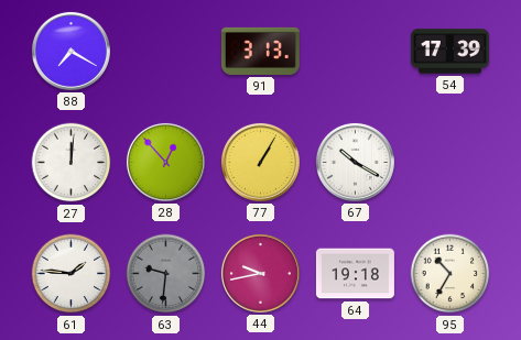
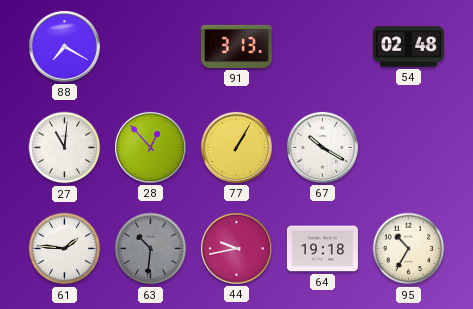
54: 17:39 -> 02:48 (408, 47)
27: 12:01 -> 11:01 (65, 148)
63: 9:31 -> 10:31 (151, 249)
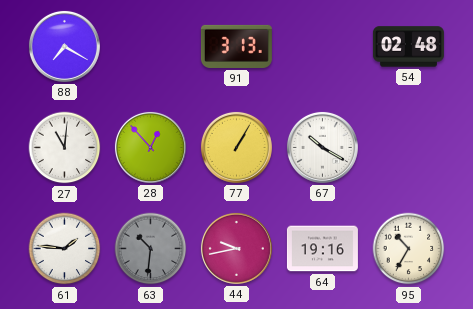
64: 19:18 -> 19:16 (322, 249)
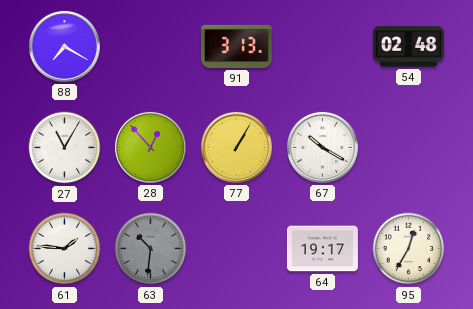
27: 11:01 -> 11:05 (65, 148)
44: 9:43 -> none (236, 248)
64: 19:16 -> 19:17 (322, 249)
95: 10:35 -> 12:35 (409, 249)
